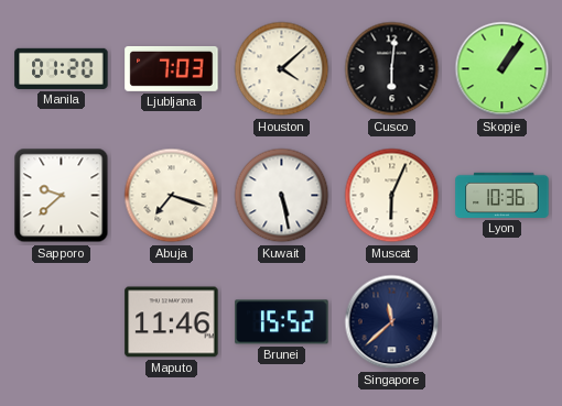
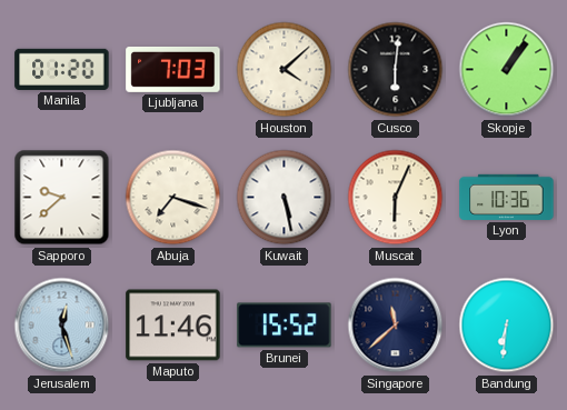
Jerusalem: none -> 12:27 (62, 326)
Bandung: none -> 6:31 (507, 326)
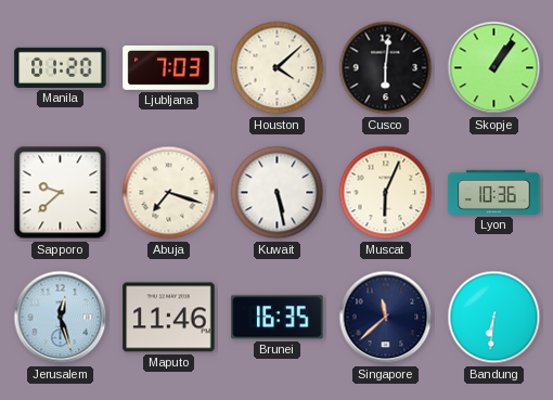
Brunei: 15:52 -> 16:35 (278, 318)
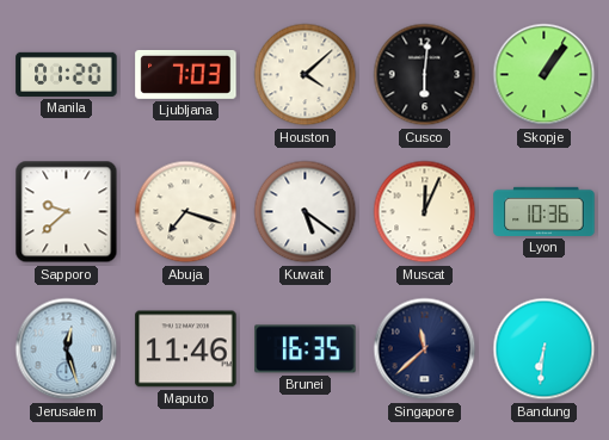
Kuwait: 5:28 -> 5:21 (306, 212)
Muscat: 6:04 -> 12:04 (425, 212)
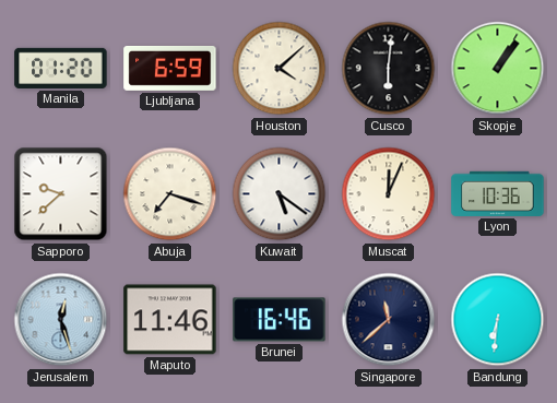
Ljubljana: 7:03 -> 6:59 (170, 68)
Brunei: 16:35 -> 16:46 (280, 320)
